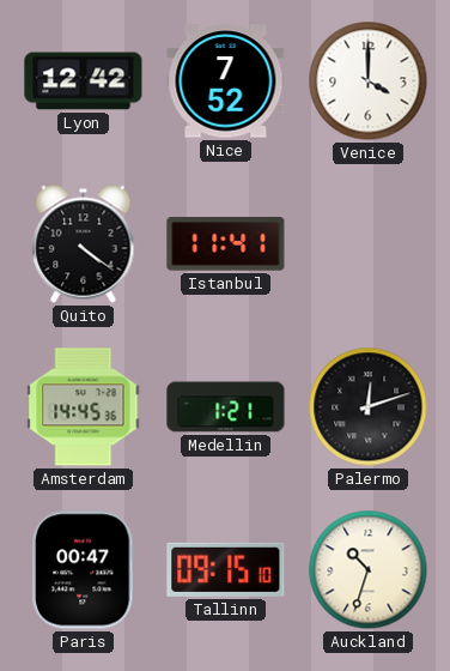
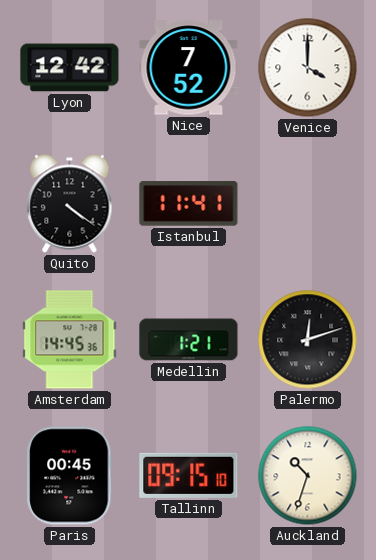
Paris: 00:47 -> 00:45 (70, 476)
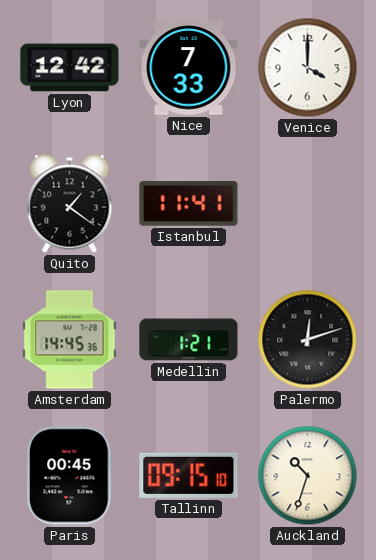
Nice: 7:52 -> 7:33 (189, 68)
Quito: 4:21 -> 1:21 (70, 204)
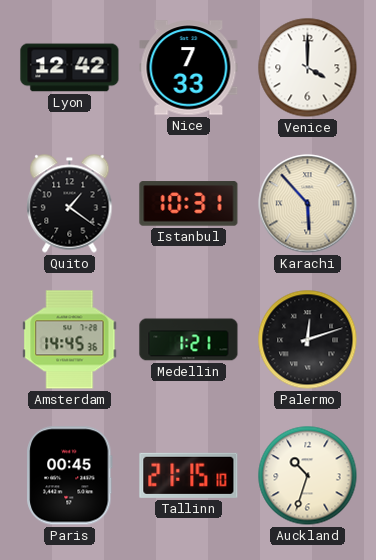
Istanbul: 11:41 -> 10:31 (189, 204)
Karachi: none -> 5:53 (308, 204)
Tallinn: 09:15 -> 21:15 (189, 475)
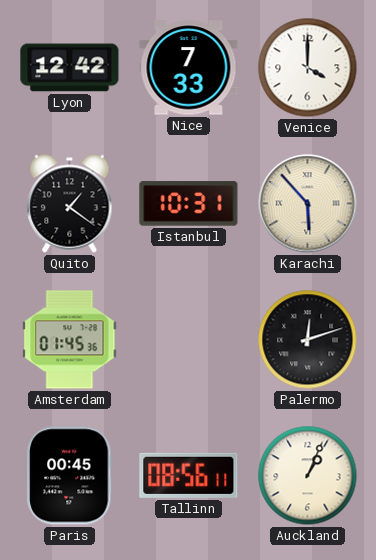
Amsterdam: 14:45 -> 01:45 (70, 340)
Medellin: 1:21 -> none (189, 340)
Tallinn: 21:15 -> 08:56 (189, 475)
Auckland: 10:33 -> 1:04 (308, 476)
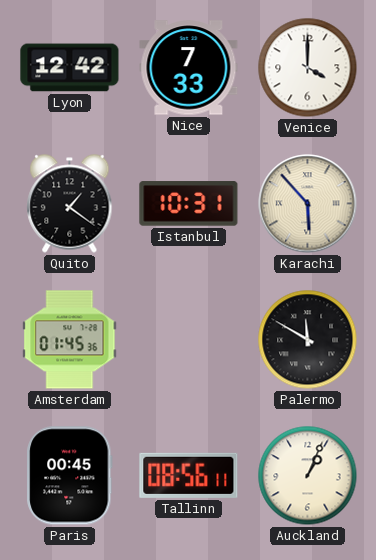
Palermo: 12:12 -> 11:50 (308, 340)
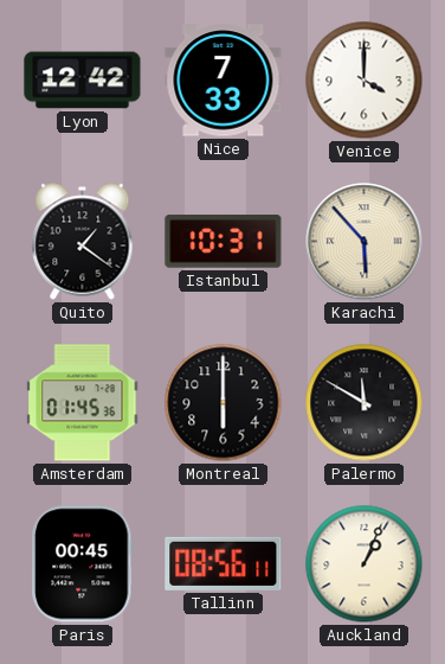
Montreal: none -> 6:00 (224, 403)
